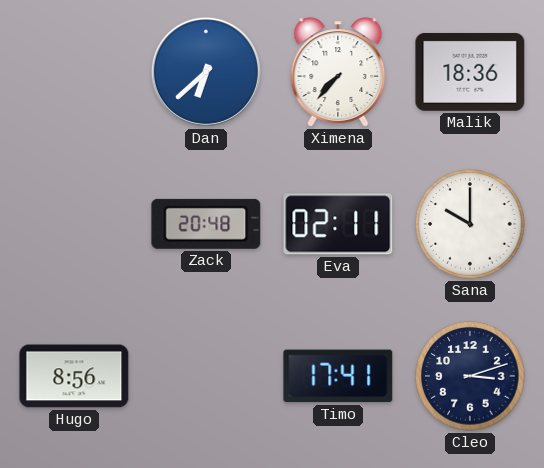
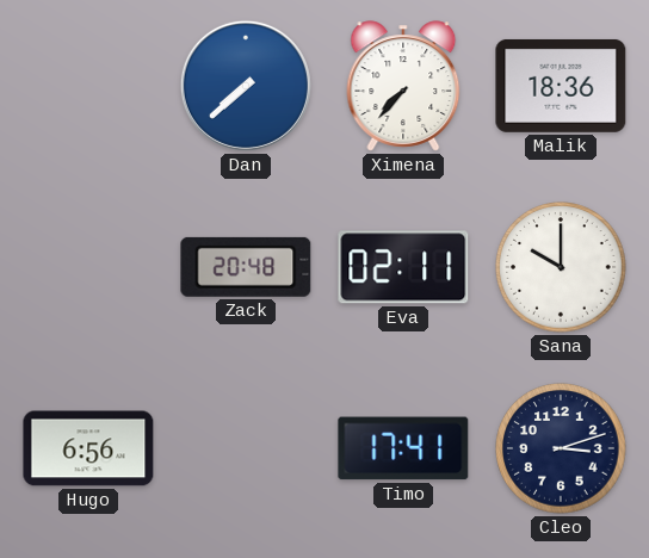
Dan: 6:38 -> 7:38 (246, 86)
Hugo: 8:56 -> 6:56 (88, 448)
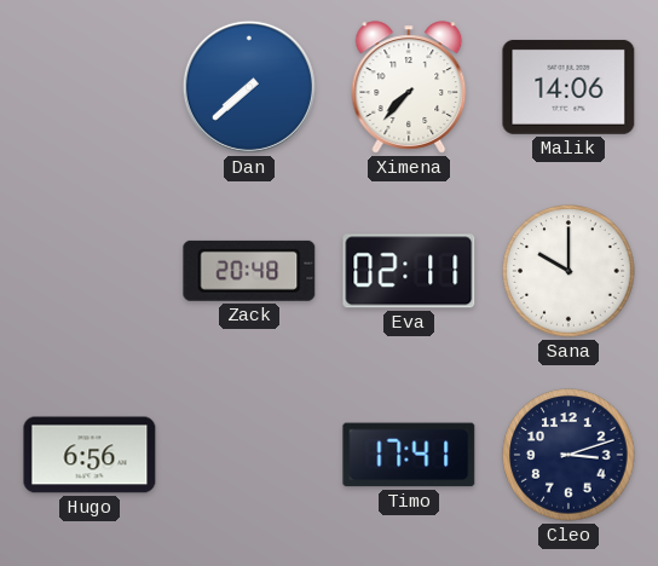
Malik: 18:36 -> 14:06 (568, 87)
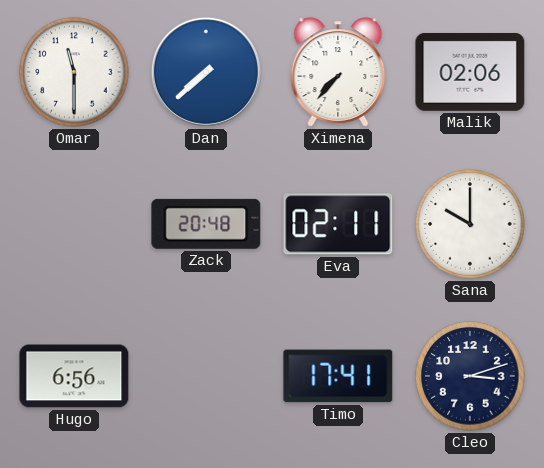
Omar: none -> 11:30 (74, 72)
Malik: 14:06 -> 02:06 (470, 72)
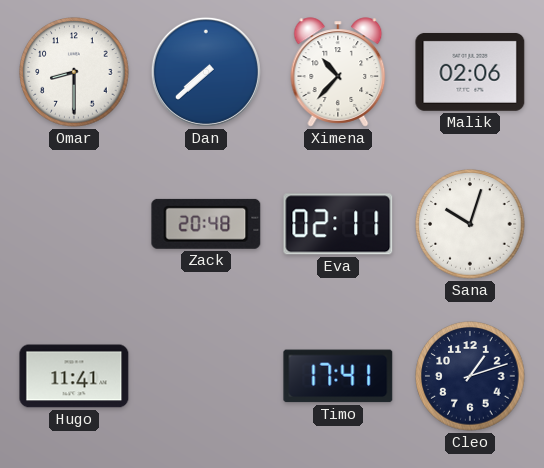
Omar: 11:30 -> 8:30 (74, 72)
Ximena: 7:37 -> 10:37 (338, 72)
Sana: 10:00 -> 10:03 (470, 224)
Hugo: 6:56 -> 11:41 (74, 376)
Cleo: 3:12 -> 1:12 (470, 376)
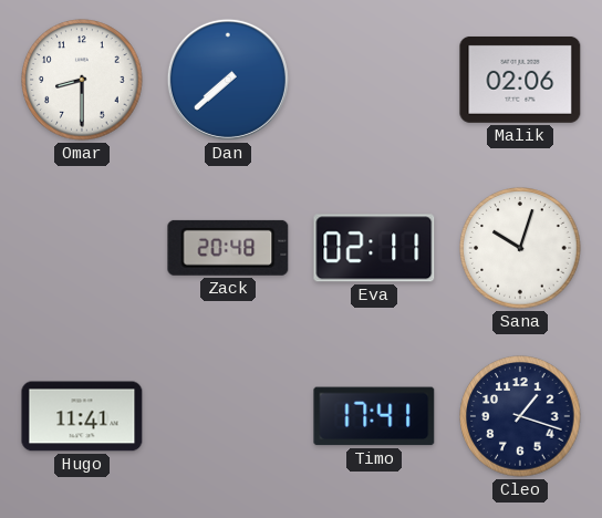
Ximena: 10:37 -> none (338, 72)
Cleo: 1:12 -> 1:18 (520, 416)
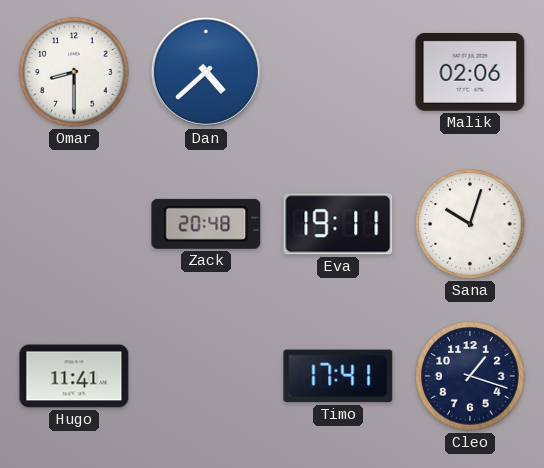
Dan: 7:38 -> 4:38 (206, 72)
Eva: 02:11 -> 19:11 (338, 224)
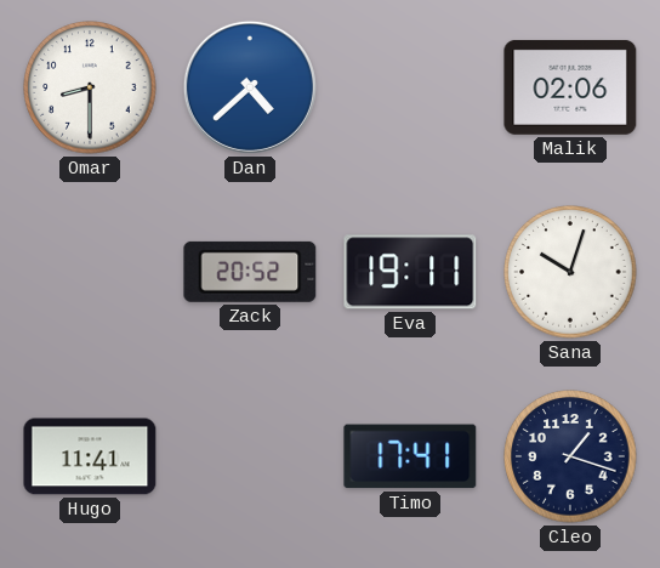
Zack: 20:48 -> 20:52 (250, 272)
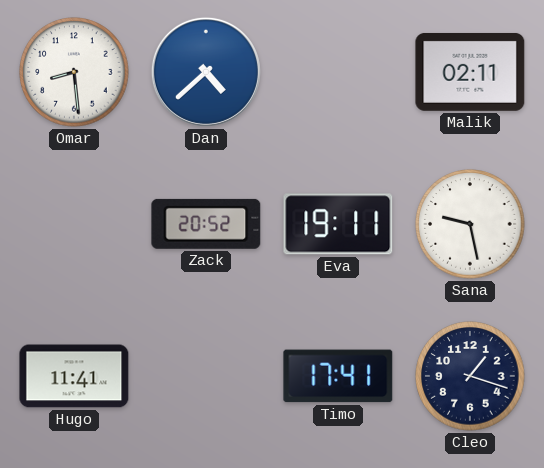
Omar: 8:30 -> 8:29 (74, 72)
Malik: 02:06 -> 02:11 (470, 72)
Sana: 10:03 -> 9:28 (470, 224)
